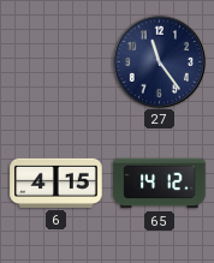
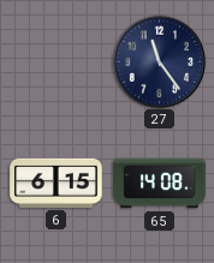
6: 4:15 -> 6:15 (57, 183)
65: 14:12 -> 14:08 (160, 184)
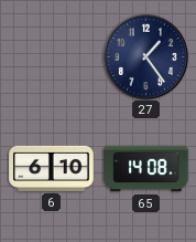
27: 11:24 -> 1:24 (145, 56)
6: 6:15 -> 6:10 (52, 168)
